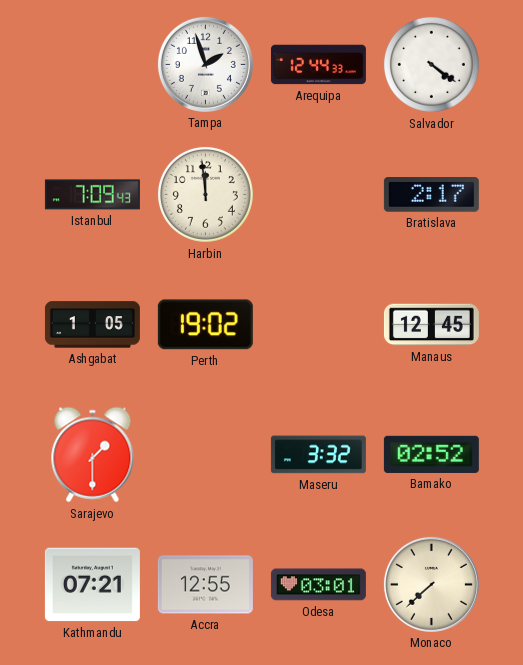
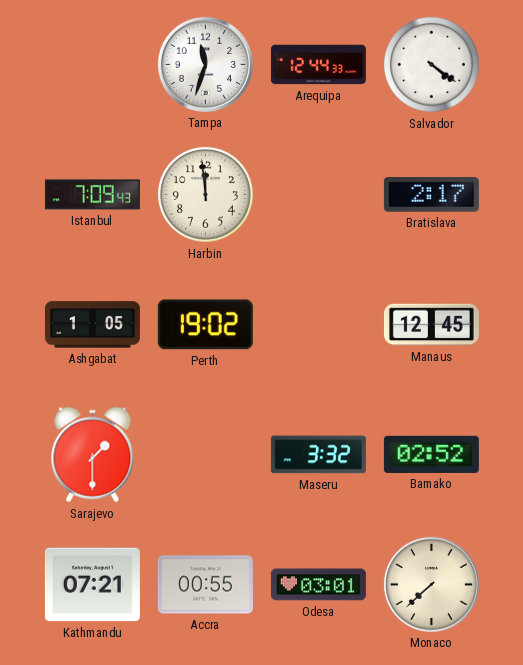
Tampa: 1:57 -> 11:33 (205, 64)
Accra: 12:55 -> 00:55 (205, 585)
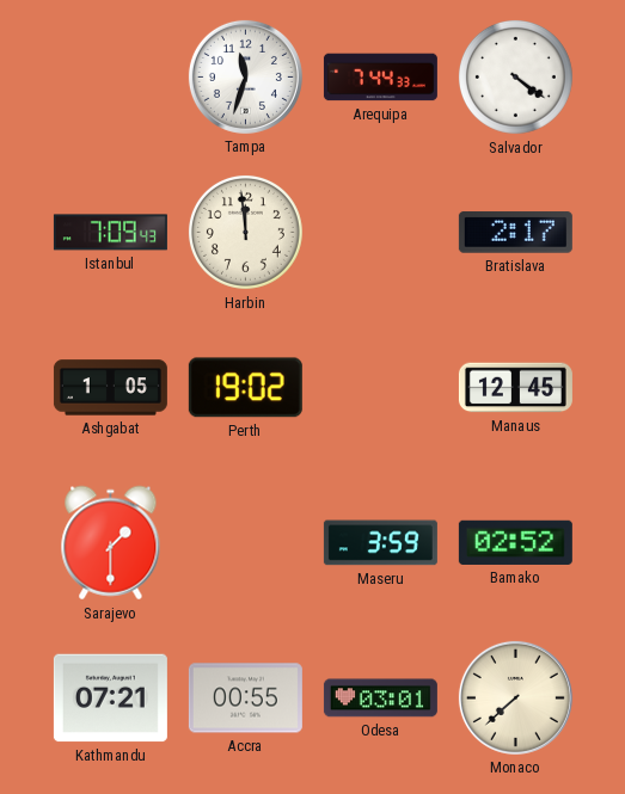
Arequipa: 12:44 -> 7:44 (380, 78)
Maseru: 3:32 -> 3:59 (380, 543)
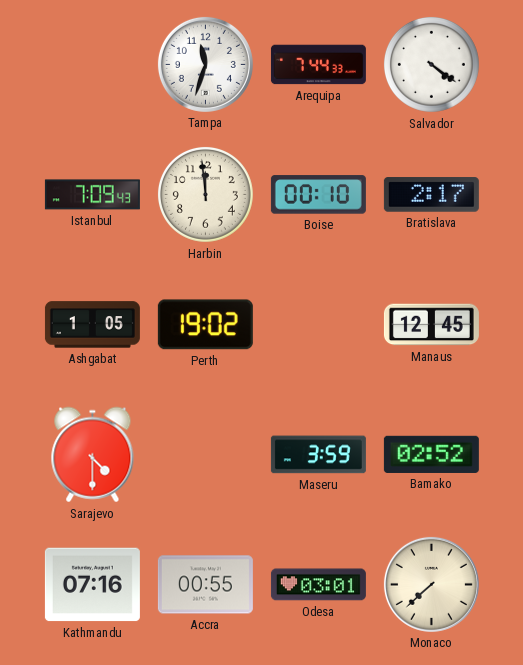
Boise: none -> 00:10 (318, 195)
Sarajevo: 1:30 -> 4:30 (93, 455)
Kathmandu: 07:21 -> 07:16 (92, 585)
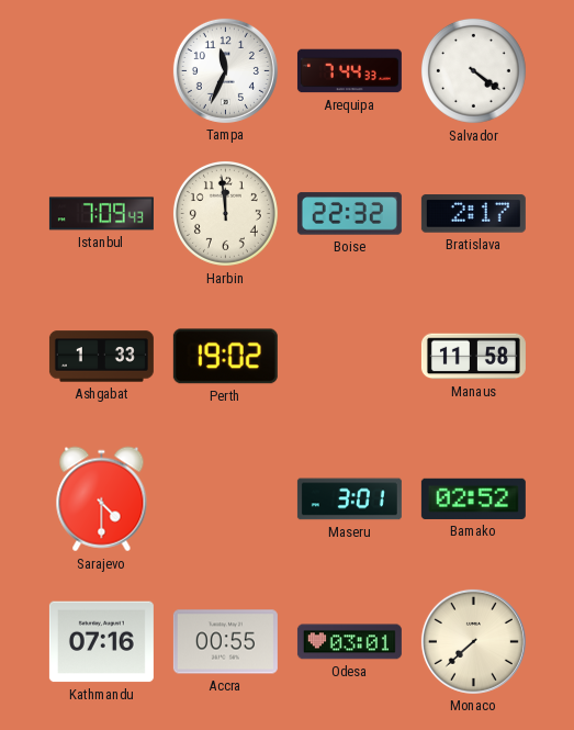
Tampa: 11:33 -> 11:34 (225, 70)
Boise: 00:10 -> 22:32 (349, 214)
Ashgabat: 1:05 -> 1:33 (101, 357)
Manaus: 12:45 -> 11:58 (473, 357)
Maseru: 3:59 -> 3:01 (349, 499)
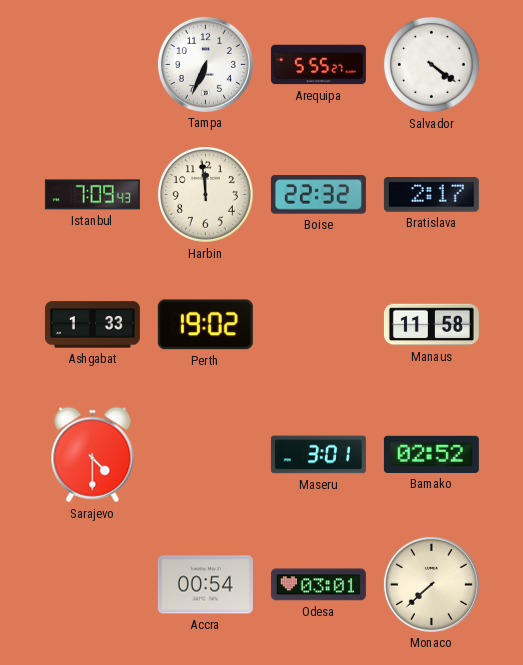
Tampa: 11:34 -> 6:34 (205, 64)
Arequipa: 7:44 -> 5:55 (318, 65)
Kathmandu: 07:16 -> none (101, 642)
Accra: 00:55 -> 00:54 (205, 585)
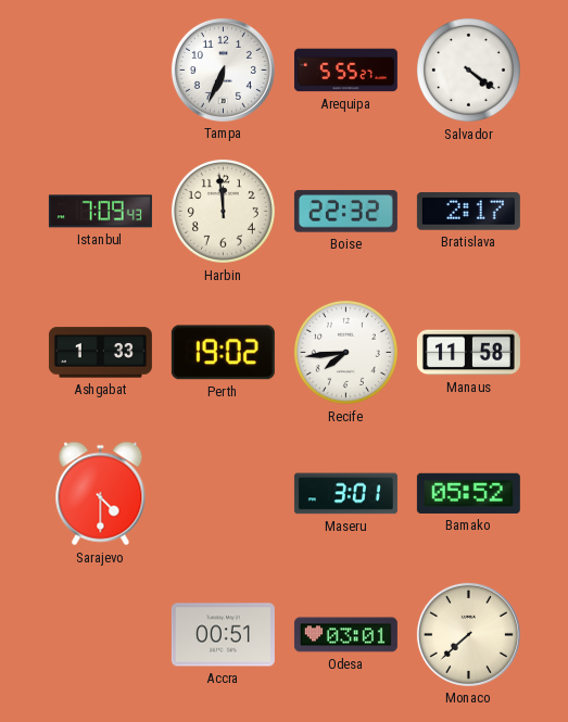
Recife: none -> 7:44 (345, 352)
Bamako: 02:52 -> 05:52 (468, 493)
Accra: 00:54 -> 00:51 (223, 635)
